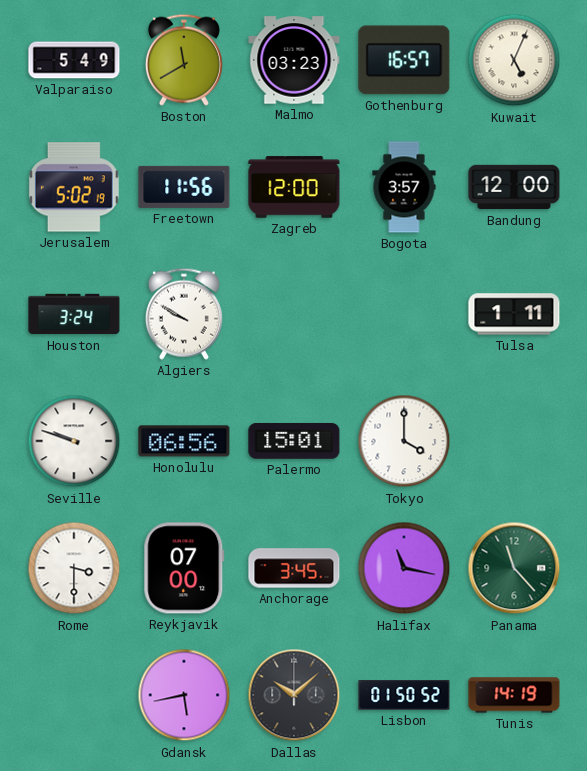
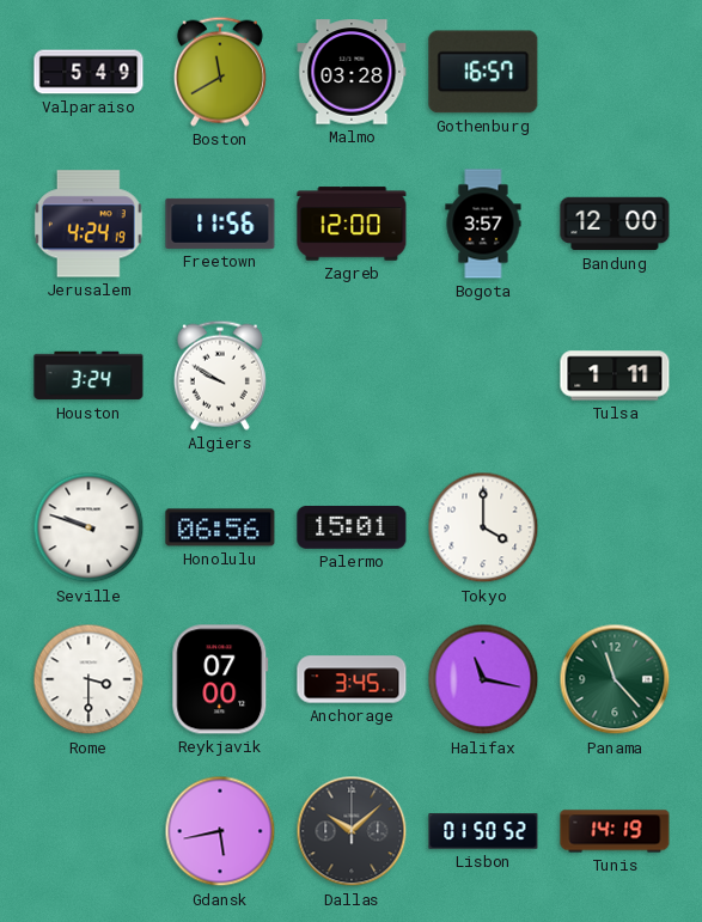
Malmo: 03:23 -> 03:28 (352, 72)
Kuwait: 5:04 -> none (514, 60)
Jerusalem: 5:02 -> 4:24 (88, 224)
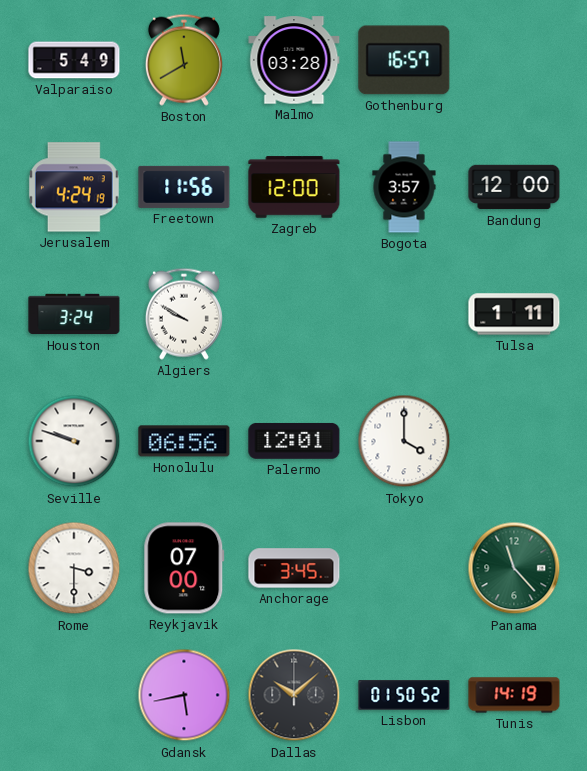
Palermo: 15:01 -> 12:01 (294, 441)
Halifax: 11:17 -> none (483, 679)
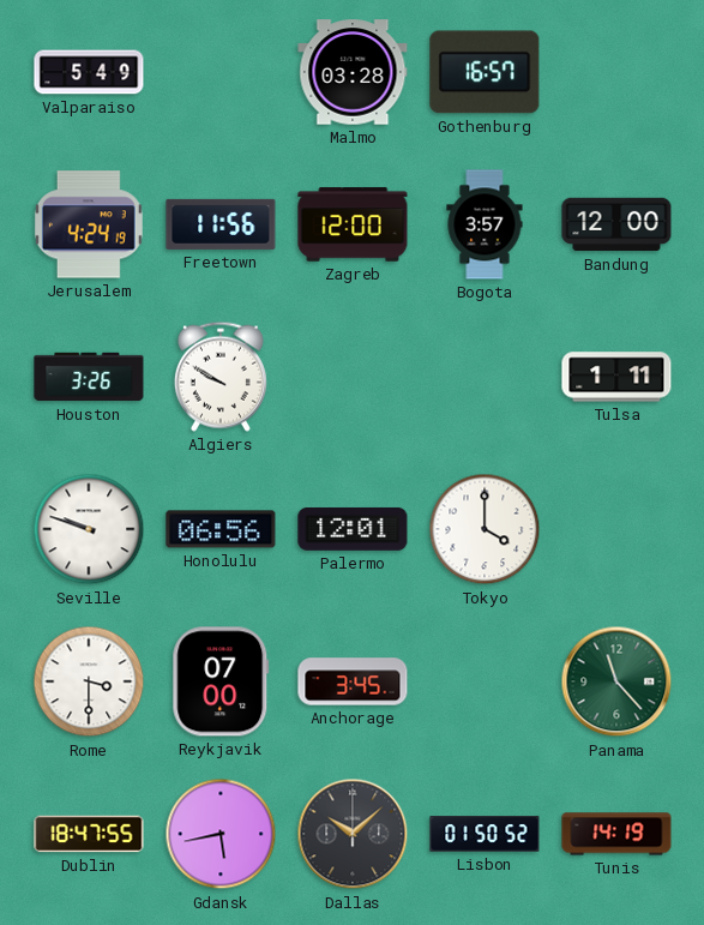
Boston: 11:40 -> none (184, 60)
Houston: 3:24 -> 3:26 (89, 377)
Dublin: none -> 18:47 (89, 834)
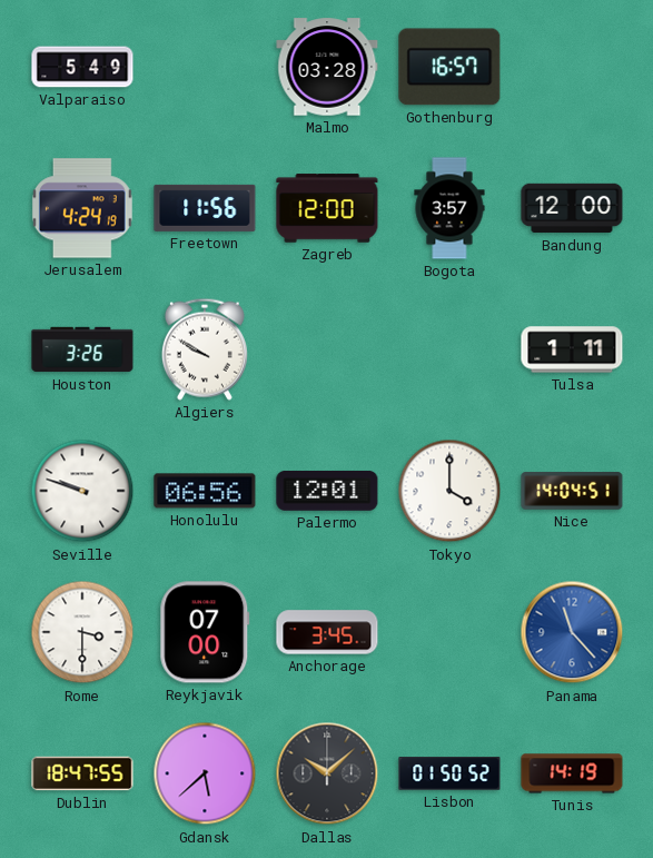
Nice: none -> 14:04 (572, 491)
Panama dial: green -> blue (572, 632)
Gdansk: 5:43 -> 5:38 (205, 773)
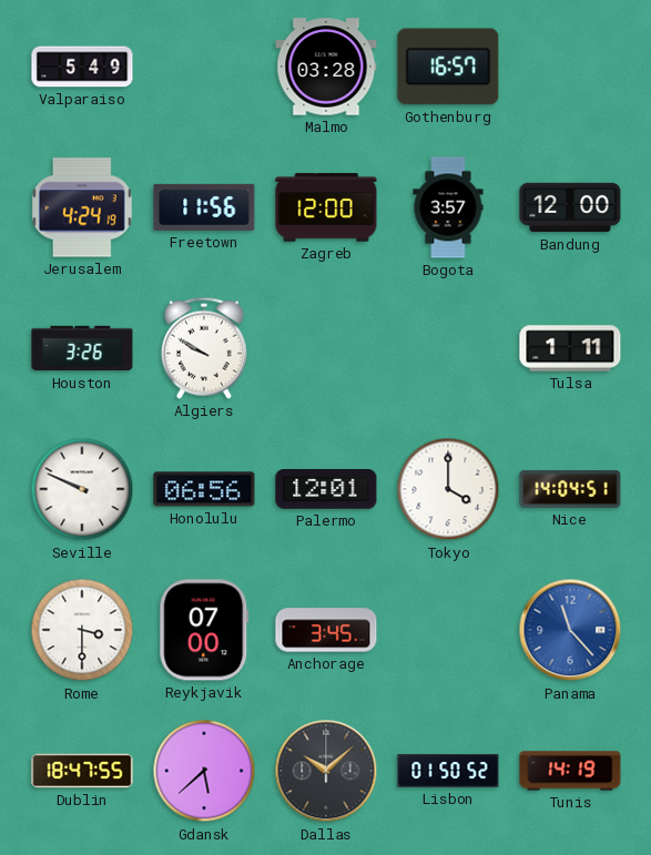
Seville: 9:48 -> 9:49 (82, 489)
